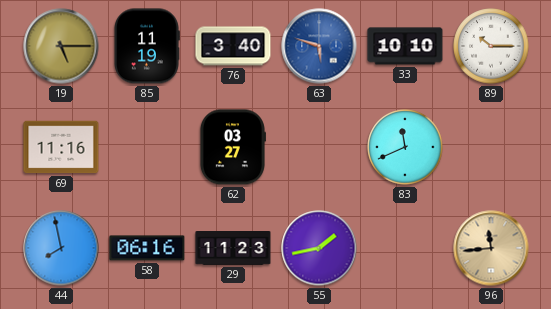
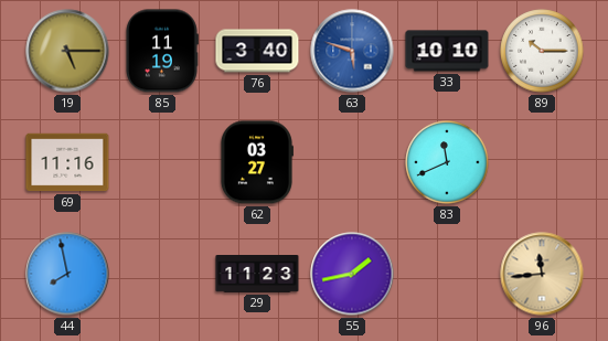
58: 06:16 -> none (147, 248)
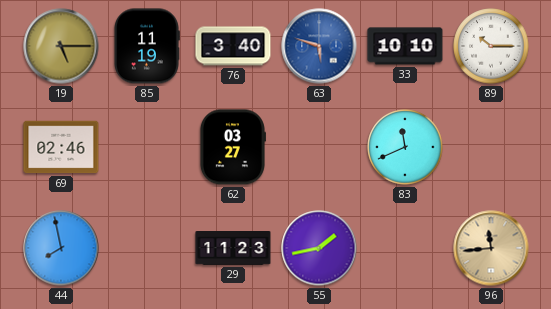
69: 11:16 -> 02:46 (61, 147)
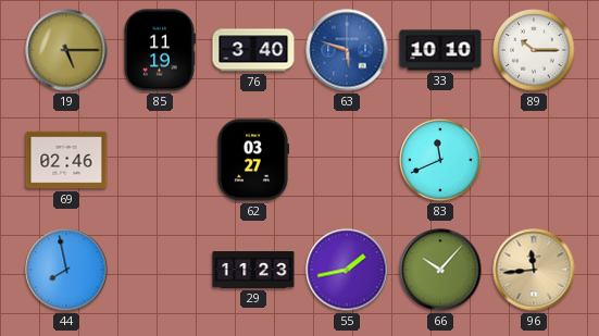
66: none -> 10:07 (440, 270)
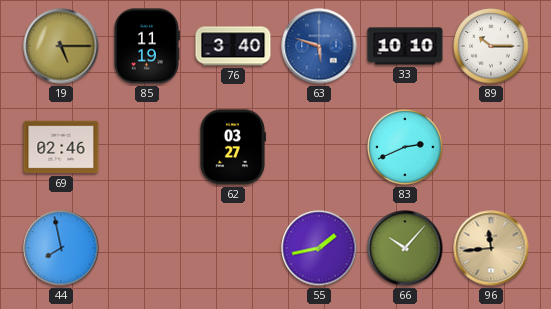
83: 11:41 -> 2:41 (405, 147)
29: 11:23 -> none (253, 271)
